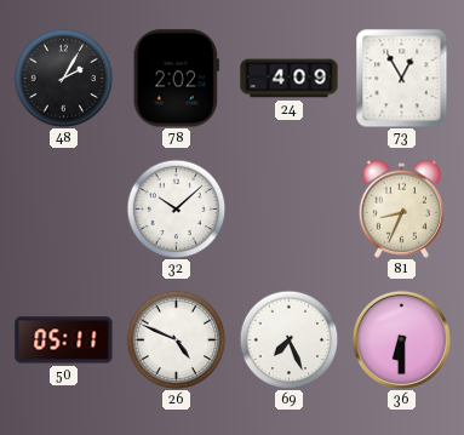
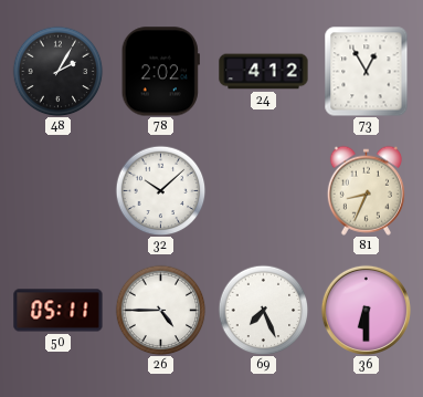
24: 4:09 -> 4:12 (264, 72)
26: 4:49 -> 4:45 (160, 310)
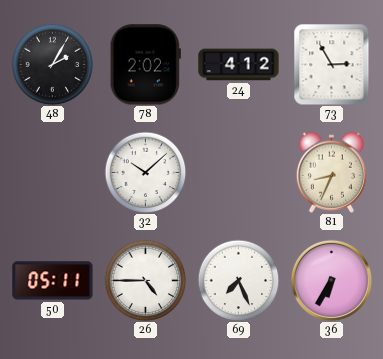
73: 12:55 -> 2:55 (332, 64)
36: 6:30 -> 6:35 (331, 280)
